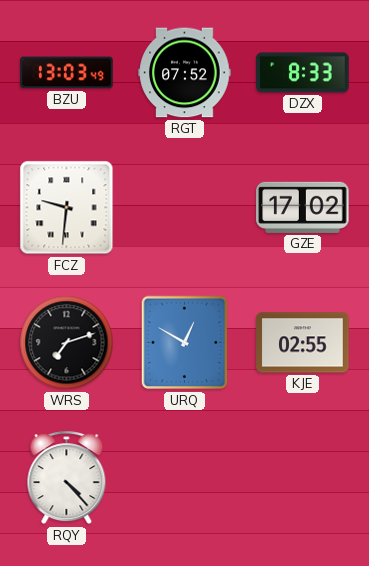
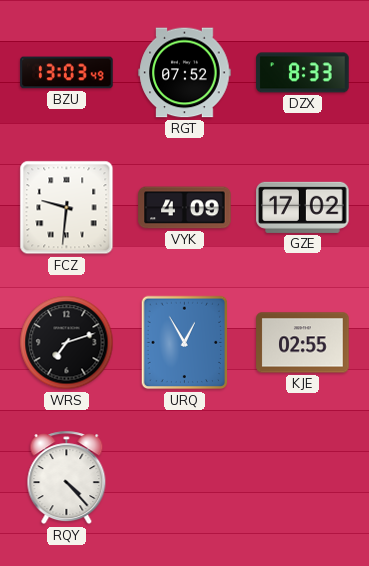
VYK: none -> 4:09 (185, 208)
URQ: 12:50 -> 12:55 (185, 343)
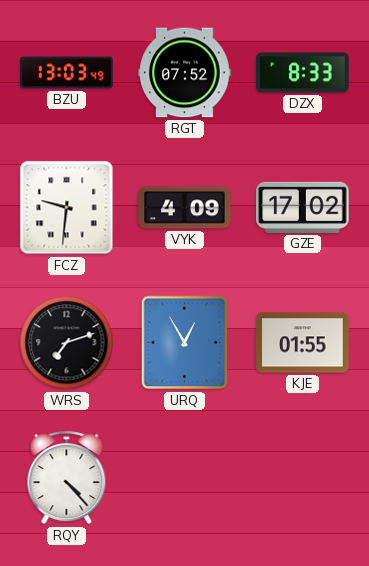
KJE: 02:55 -> 01:55 (303, 343)
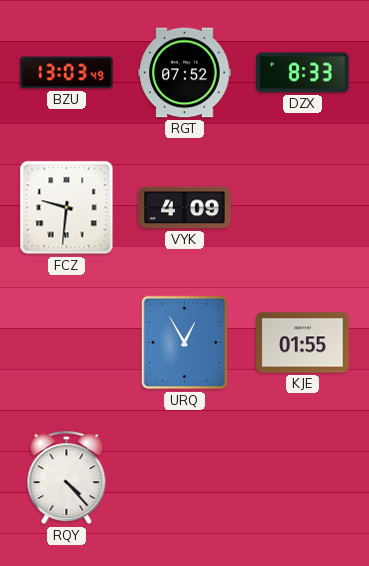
GZE: 17:02 -> none (303, 207)
WRS: 7:12 -> none (67, 343)
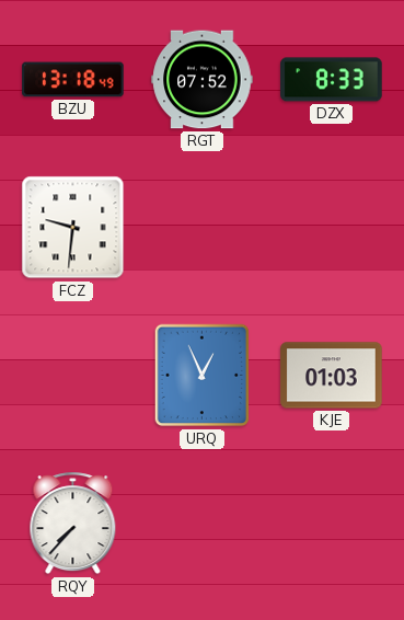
BZU: 13:03 -> 13:18 (73, 80)
VYK: 4:09 -> none (185, 208)
URQ: 12:55 -> 12:56 (203, 376)
KJE: 01:55 -> 01:03 (332, 376)
RQY: 4:23 -> 7:37 (73, 524)
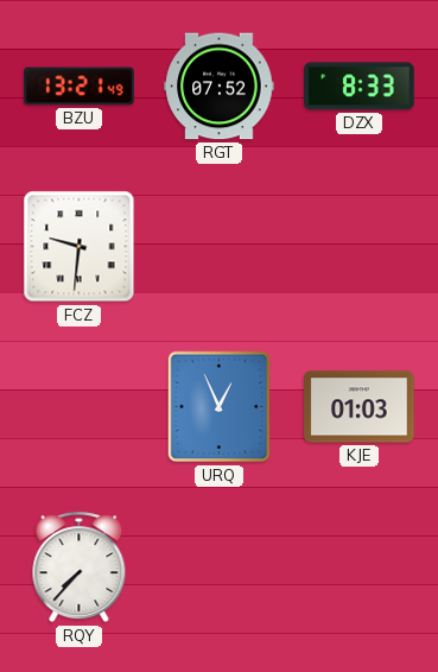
BZU: 13:18 -> 13:21 (80, 87)
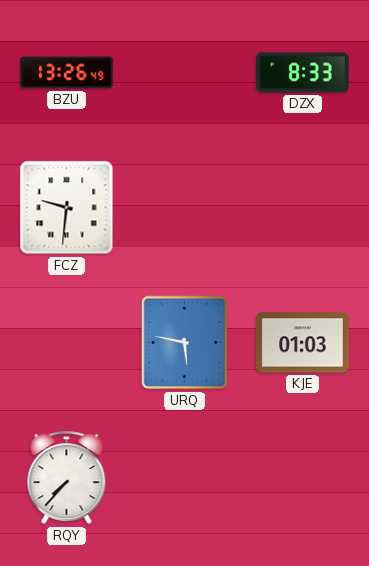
BZU: 13:21 -> 13:26 (67, 73)
RGT: 07:52 -> none (220, 87)
URQ: 12:56 -> 5:47 (185, 343)
